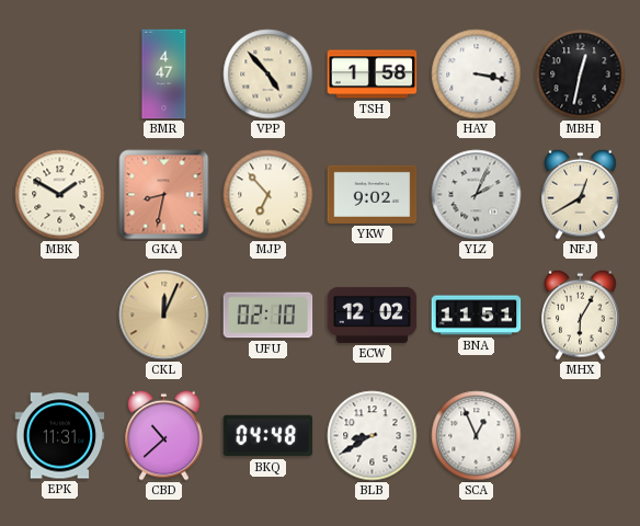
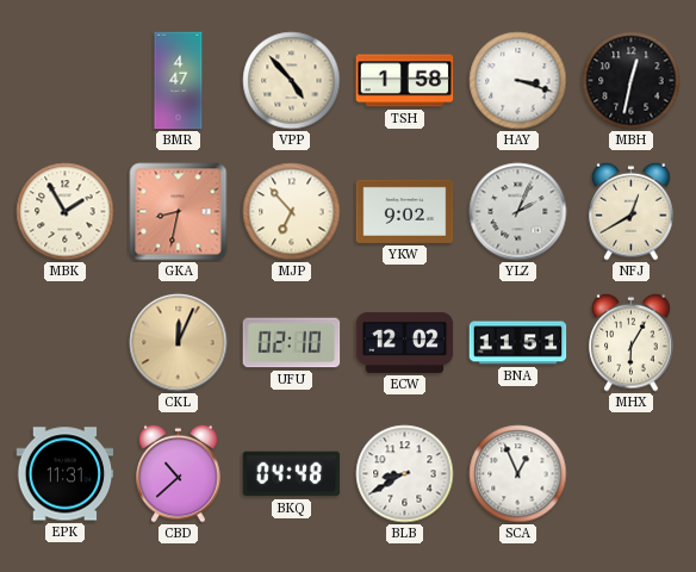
HAY: 3:17 -> 3:18 (518, 81)
MBK: 1:50 -> 1:55 (66, 212)
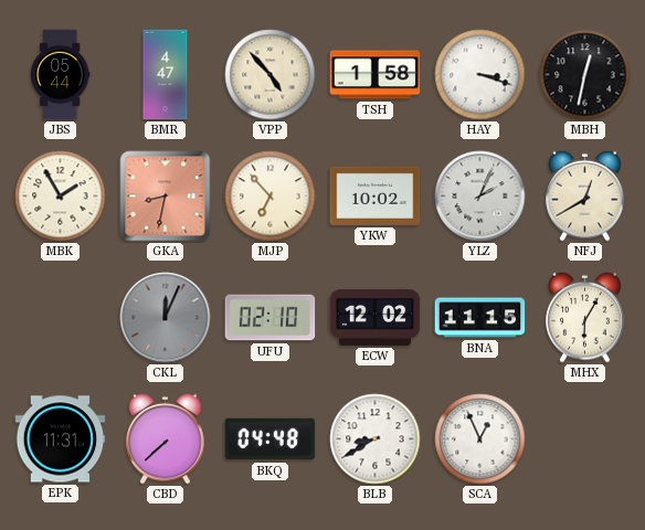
JBS: none -> 05:44 (60, 75)
YKW: 9:02 -> 10:02 (376, 195)
CKL dial: champagne -> grey (166, 318)
BNA: 11:51 -> 11:15 (480, 318)
CBD: 10:38 -> 7:38 (166, 438)
